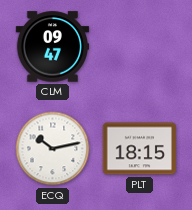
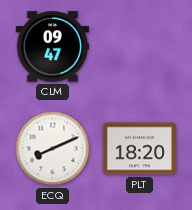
ECQ: 10:13 -> 8:11 (53, 149)
PLT: 18:15 -> 18:20 (139, 149)
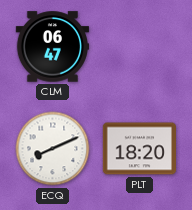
CLM: 09:47 -> 06:47 (53, 47)
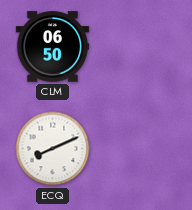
CLM: 06:47 -> 06:50 (53, 47)
PLT: 18:20 -> none (139, 149)
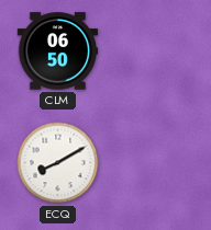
ECQ: 8:11 -> 8:10 (58, 163)
